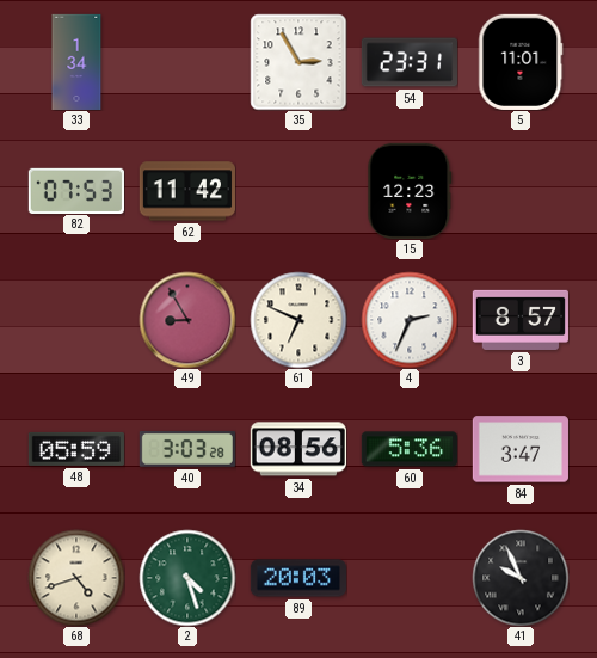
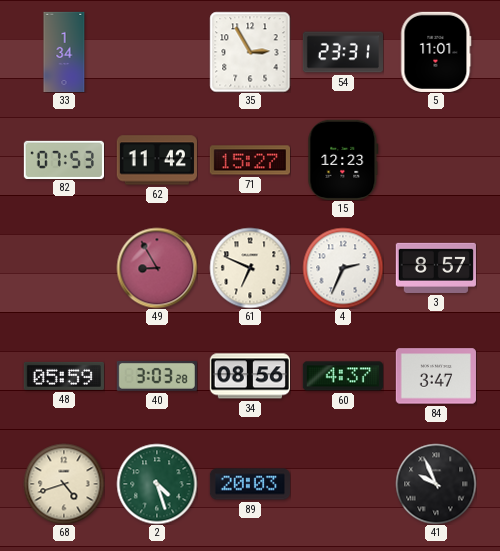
71: none -> 15:27 (249, 160)
60: 5:36 -> 4:37 (343, 376)
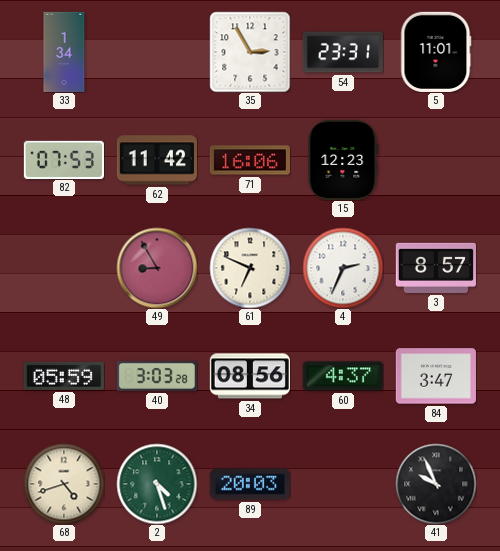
71: 15:27 -> 16:06 (249, 160)
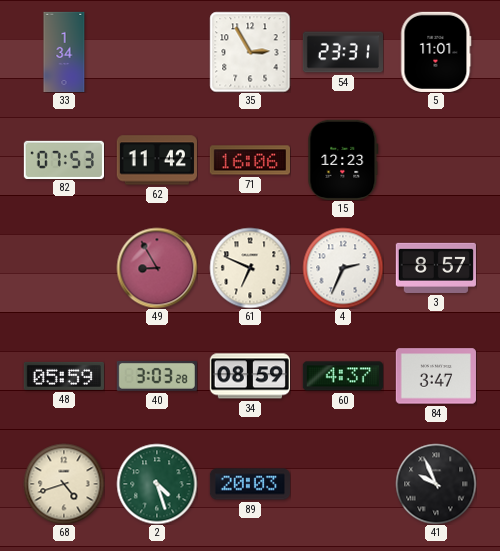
34: 08:56 -> 08:59 (250, 376)
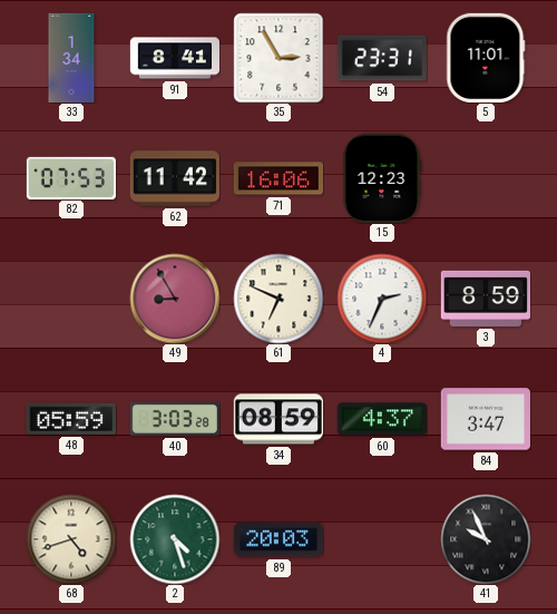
91: none -> 8:41 (174, 58)
3: 8:57 -> 8:59 (486, 299)
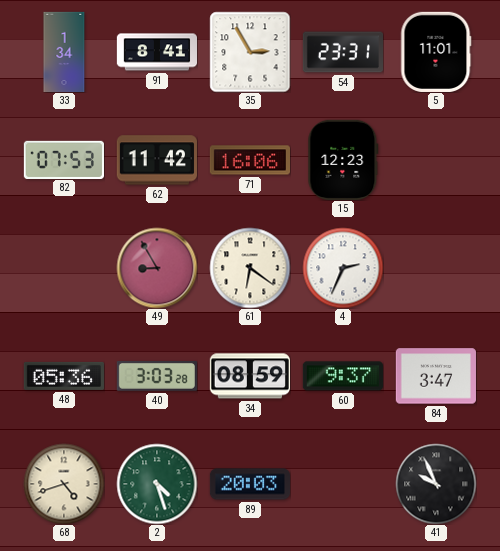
61: 6:49 -> 6:21 (250, 268)
3: 8:59 -> none (486, 299)
48: 05:59 -> 05:36 (64, 376)
60: 4:37 -> 9:37 (343, 376)
